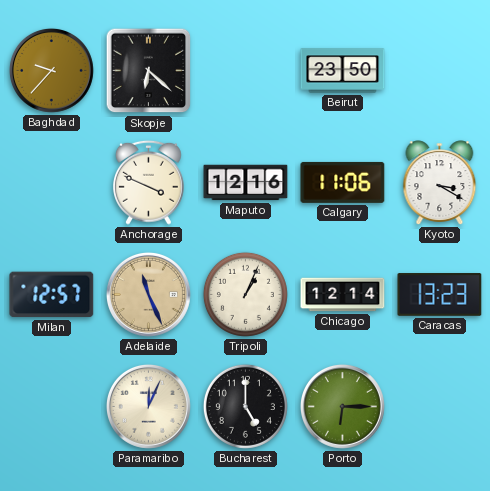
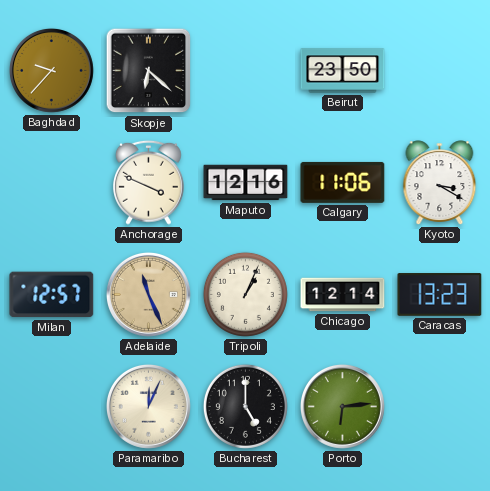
Porto: 6:15 -> 6:14 (342, 406)
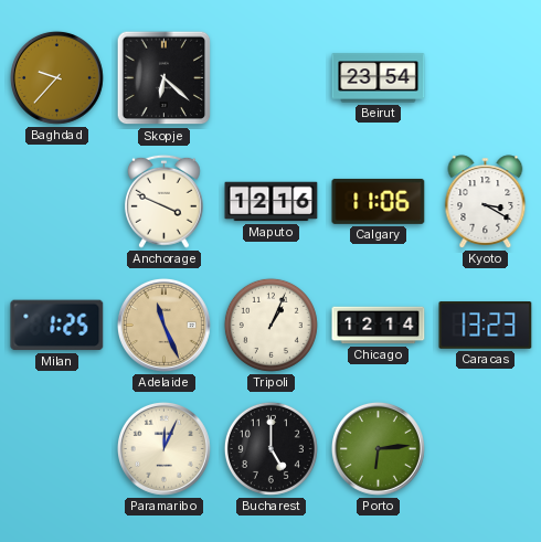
Beirut: 23:50 -> 23:54 (379, 78)
Milan: 12:57 -> 1:25 (57, 326)
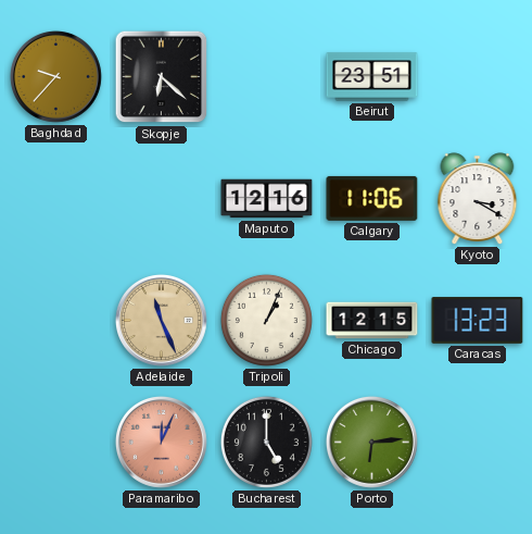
Beirut: 23:54 -> 23:51 (372, 77)
Anchorage: 3:49 -> none (165, 201)
Milan: 1:25 -> none (57, 326)
Chicago: 12:14 -> 12:15 (372, 321)
Paramaribo dial: cream -> salmon (161, 442)
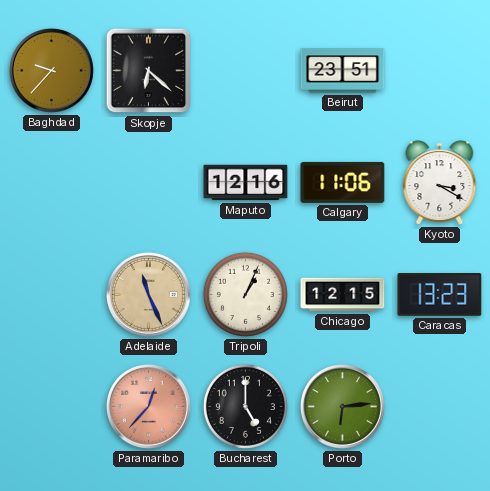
Paramaribo: 12:04 -> 12:37 (148, 406)
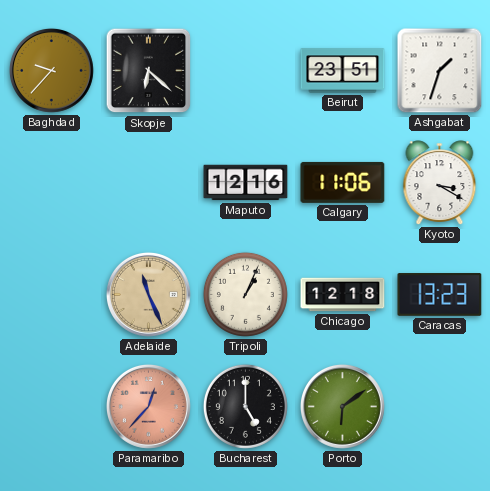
Ashgabat: none -> 1:33 (440, 71)
Chicago: 12:15 -> 12:18 (343, 295)
Porto: 6:14 -> 6:09 (342, 406)
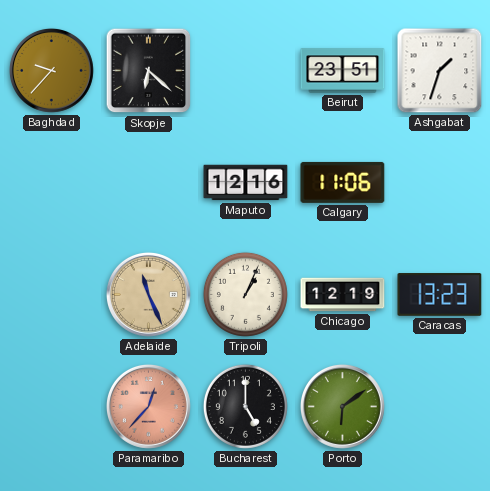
Kyoto: 3:20 -> none (440, 183)
Chicago: 12:18 -> 12:19 (343, 295)
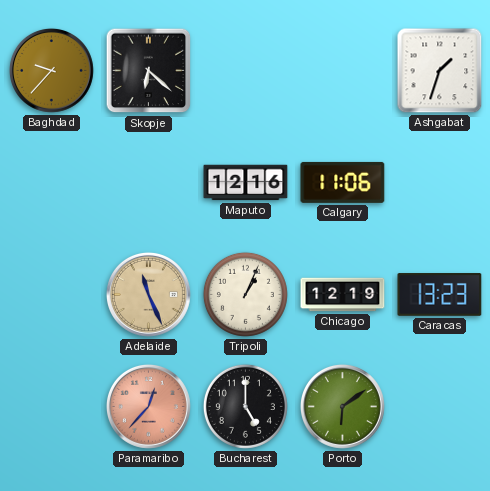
Beirut: 23:51 -> none (343, 71)
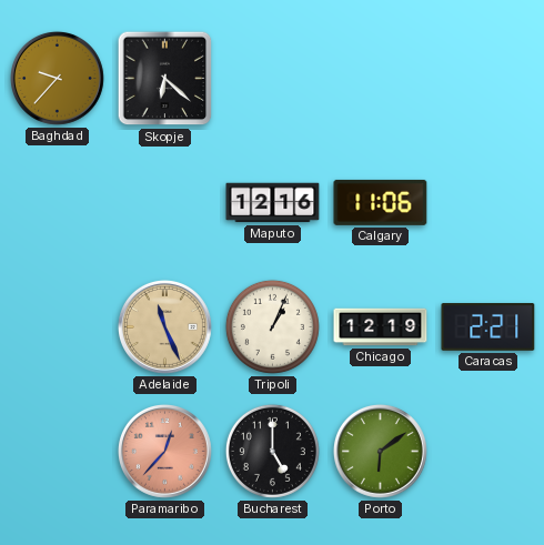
Ashgabat: 1:33 -> none (440, 71)
Caracas: 13:23 -> 2:21 (488, 327)
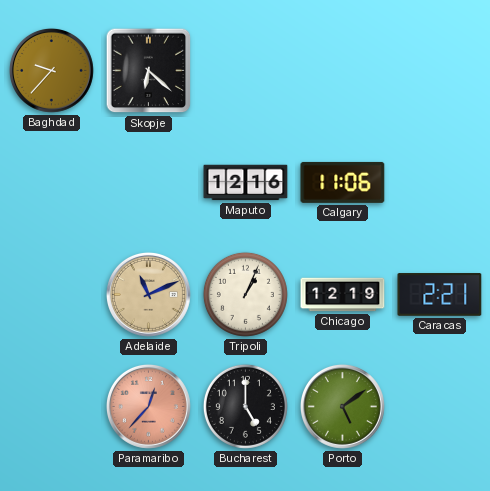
Adelaide: 11:26 -> 11:11 (148, 294)
Porto: 6:09 -> 5:09 (342, 406)
